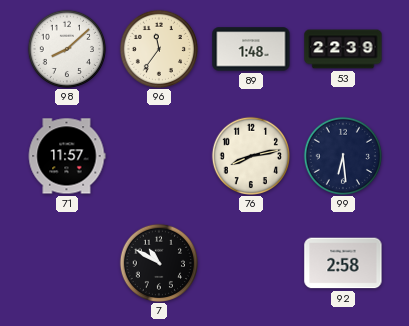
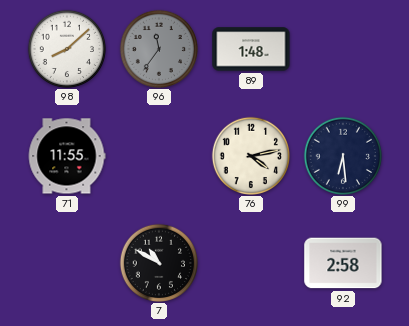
96 dial: cream -> grey (158, 48)
53: 22:39 -> none (343, 49)
71: 11:57 -> 11:55 (67, 156)
76: 8:13 -> 4:13 (250, 155)
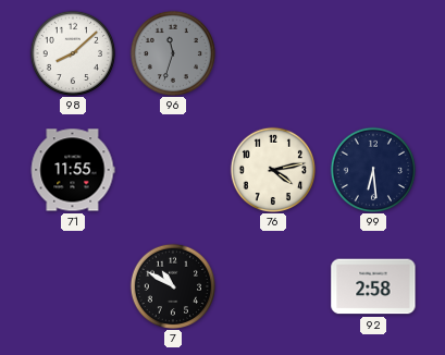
96: 11:36 -> 11:33 (172, 52)
89: 1:48 -> none (251, 49)
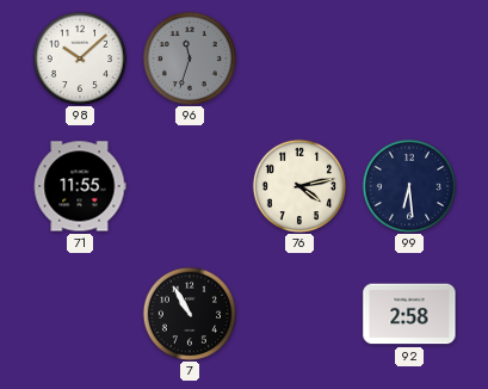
98: 8:08 -> 10:08 (79, 57)
7: 10:50 -> 10:55 (189, 313)
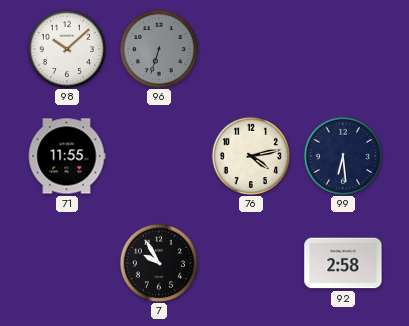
96: 11:33 -> 6:33 (158, 48)
7: 10:55 -> 9:55 (158, 262)
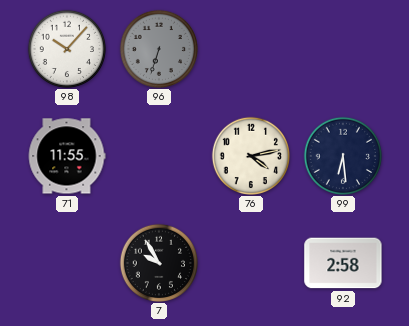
98: 10:08 -> 10:07 (66, 48)
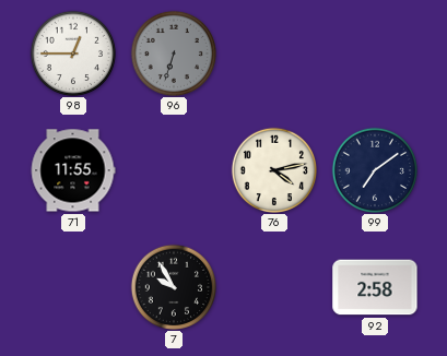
98: 10:07 -> 12:45 (72, 52)
99: 6:29 -> 7:09 (374, 169)
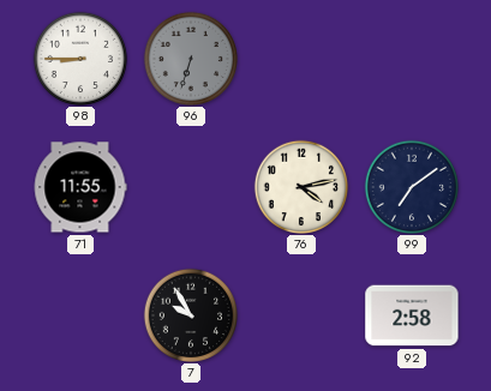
98: 12:45 -> 8:45 (79, 58)
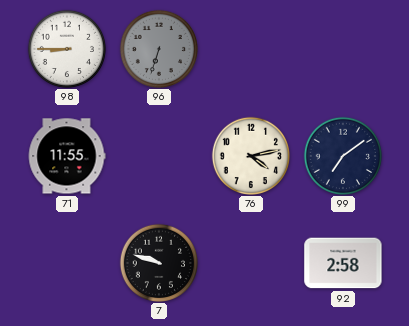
7: 9:55 -> 9:48 (158, 262)
